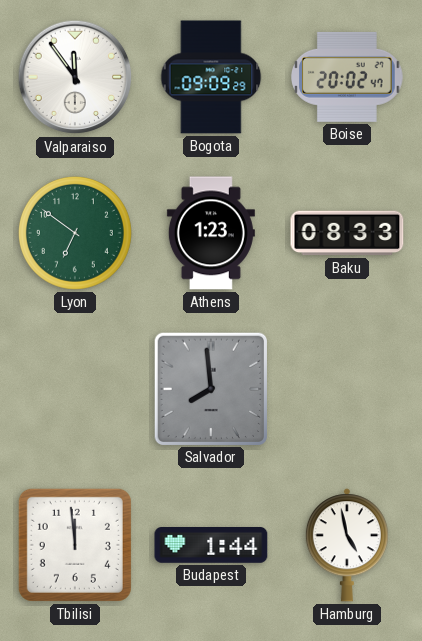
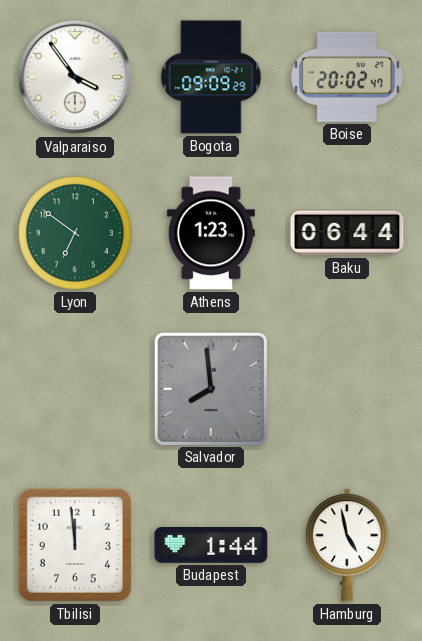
Valparaiso: 11:54 -> 3:54 (75, 77)
Baku: 08:33 -> 06:44 (347, 233)
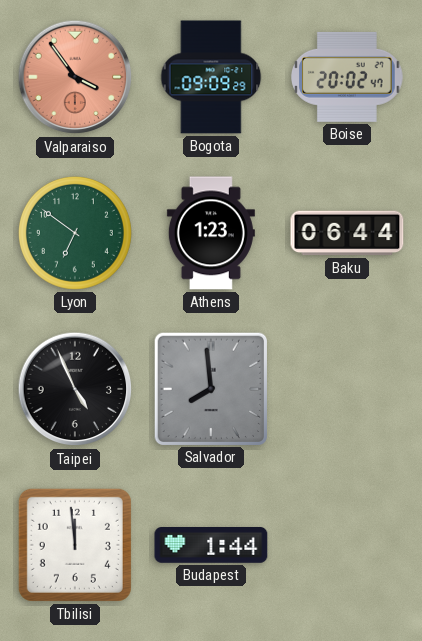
Valparaiso dial: white -> salmon (75, 77)
Taipei: none -> 4:56 (75, 389)
Hamburg: 4:58 -> none (347, 545)
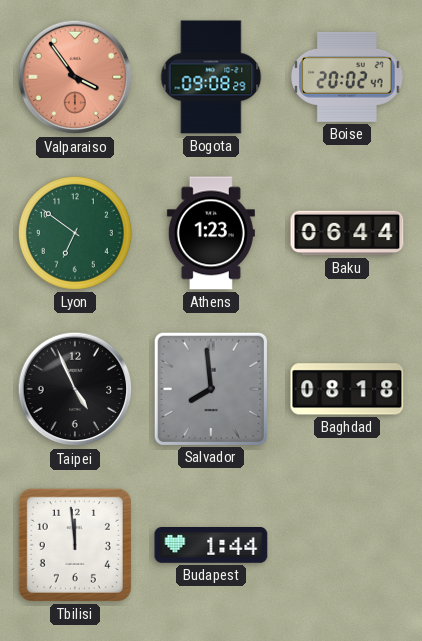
Bogota: 09:09 -> 09:08 (211, 77)
Baghdad: none -> 08:18 (347, 389)
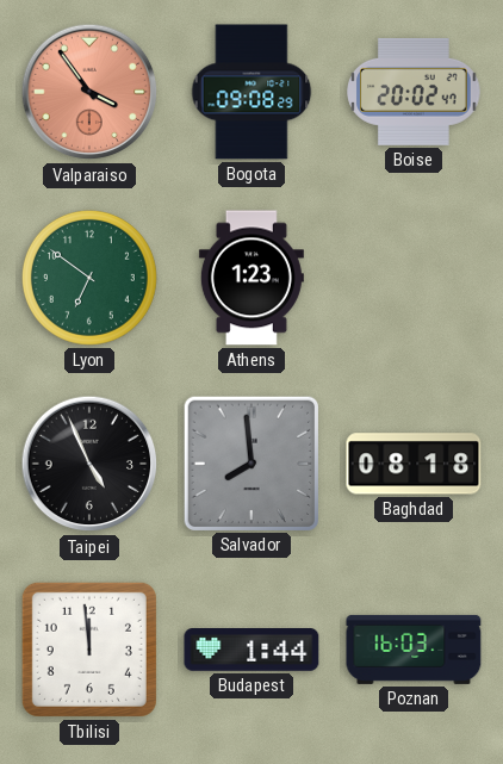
Baku: 06:44 -> none (347, 233)
Poznan: none -> 16:03 (414, 650)
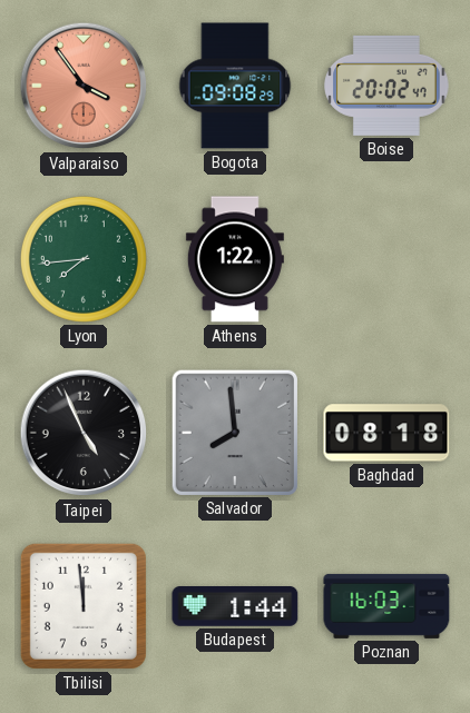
Lyon: 6:51 -> 7:44 (84, 259)
Athens: 1:23 -> 1:22 (235, 259)
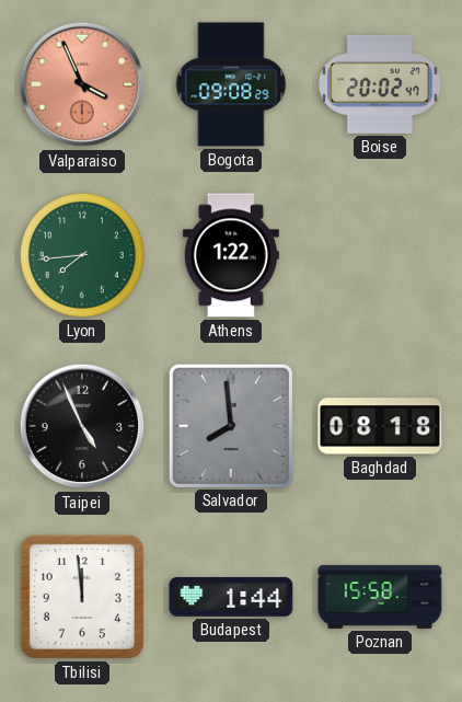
Valparaiso: 3:54 -> 3:56 (82, 84)
Poznan: 16:03 -> 15:58 (380, 597)
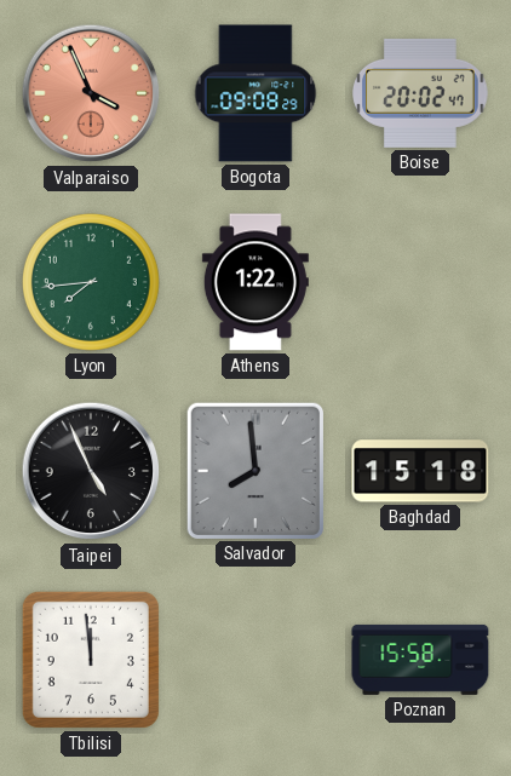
Baghdad: 08:18 -> 15:18 (420, 471)
Budapest: 1:44 -> none (231, 598)
